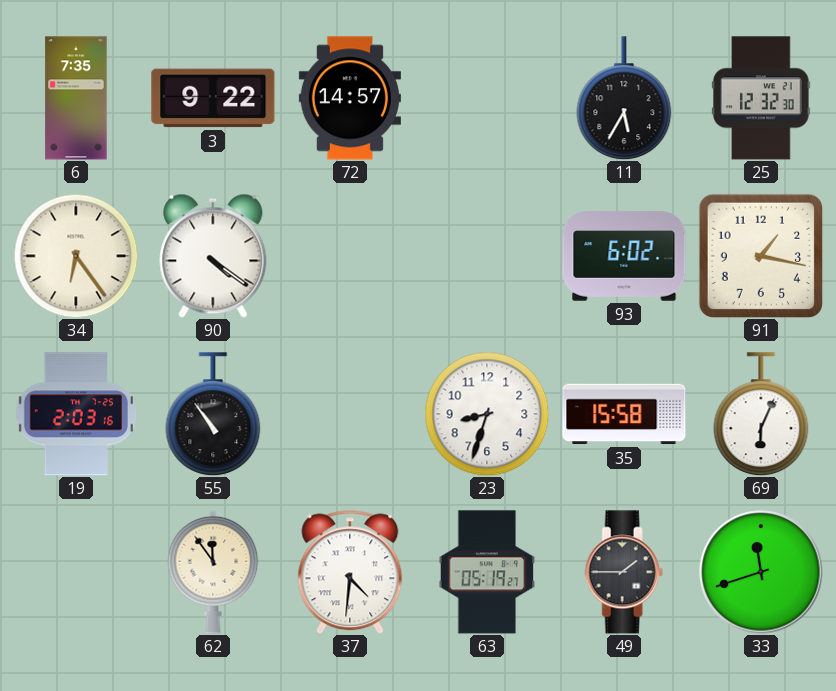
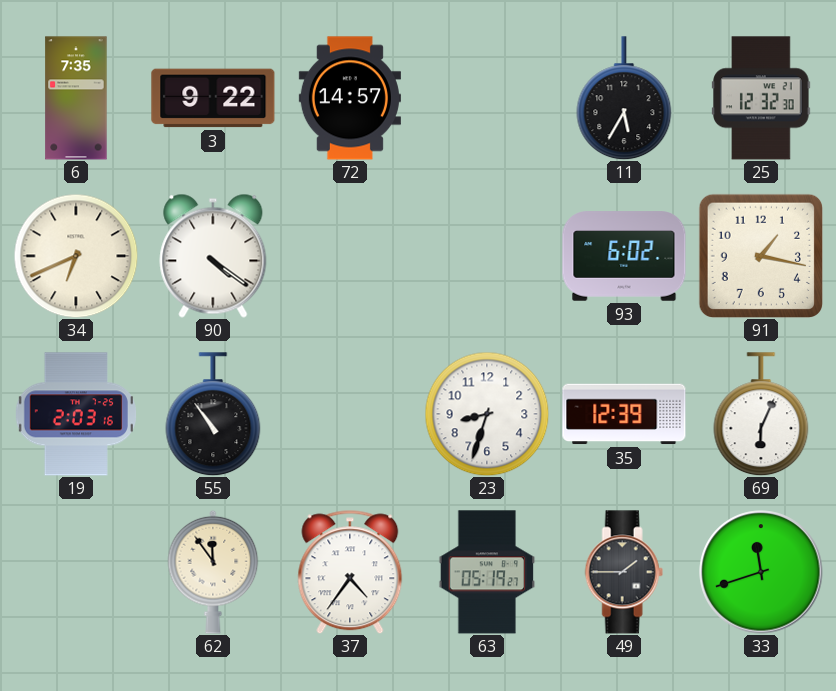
34: 6:24 -> 6:41 (76, 256)
35: 15:58 -> 12:39 (624, 414)
37: 4:31 -> 4:36 (350, 572)
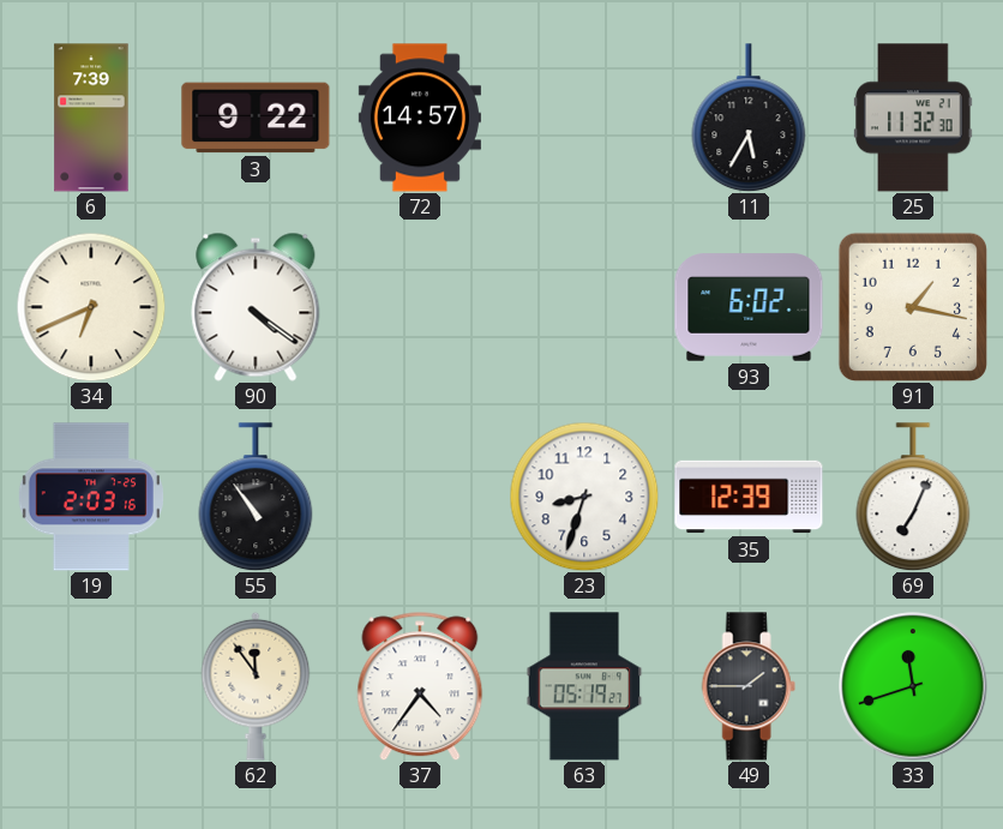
6: 7:35 -> 7:39 (91, 118)
25: 12:32 -> 11:32 (913, 118)
69: 6:04 -> 7:04 (913, 497)
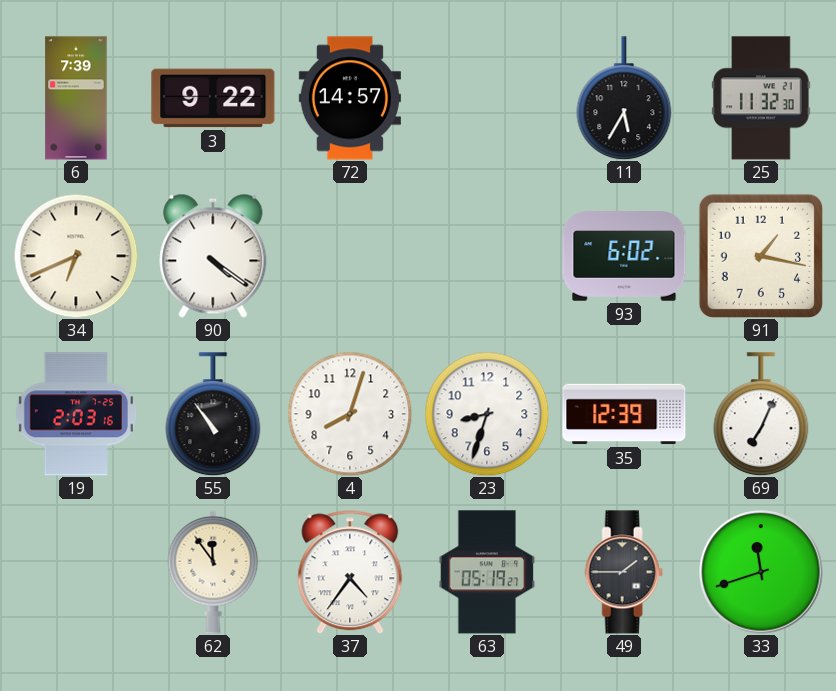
4: none -> 8:03 (350, 414)
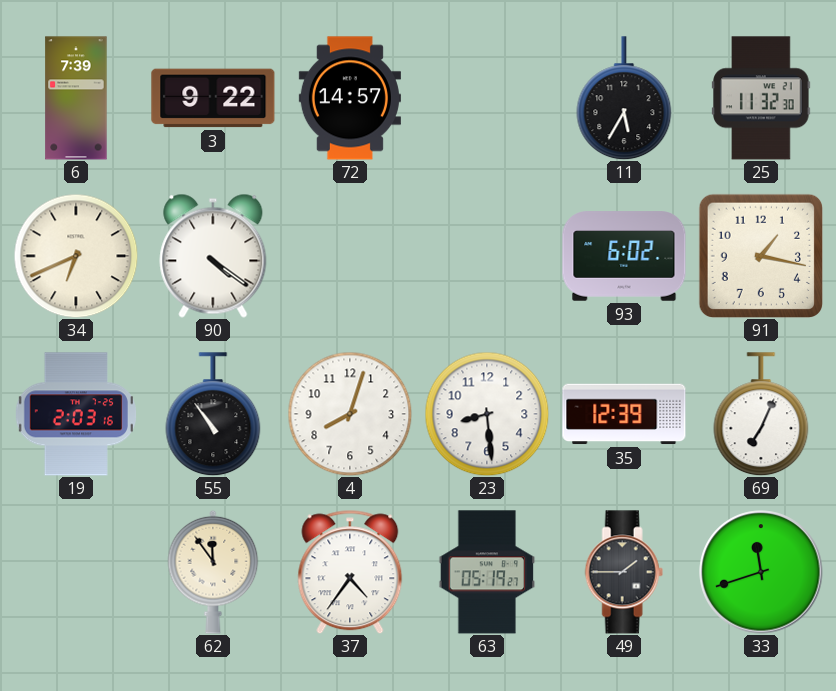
23: 8:33 -> 8:29 (487, 414)
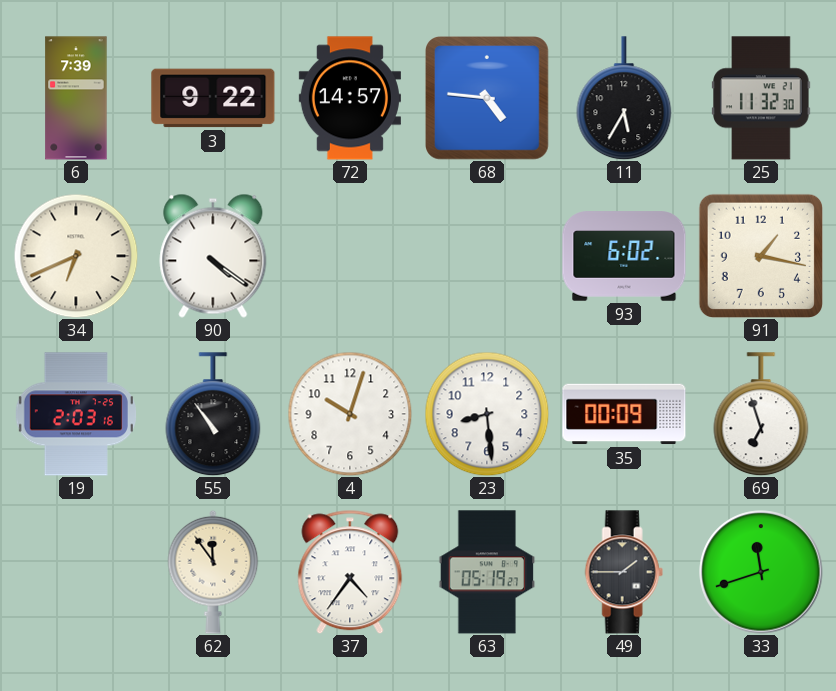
68: none -> 4:46 (488, 99)
4: 8:03 -> 10:03 (350, 414)
35: 12:39 -> 00:09 (624, 414)
69: 7:04 -> 6:57 (761, 414)
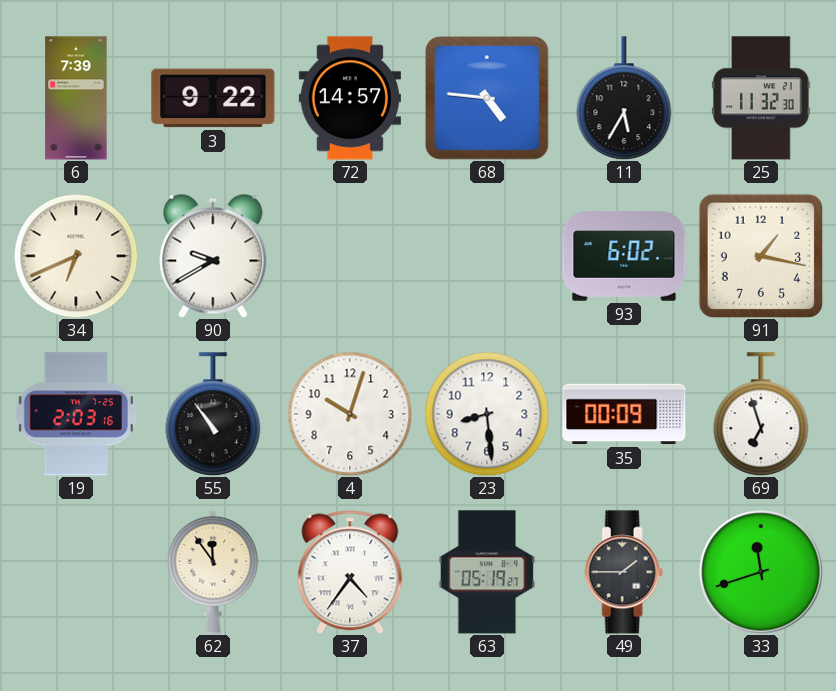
90: 4:21 -> 9:40 (213, 256)
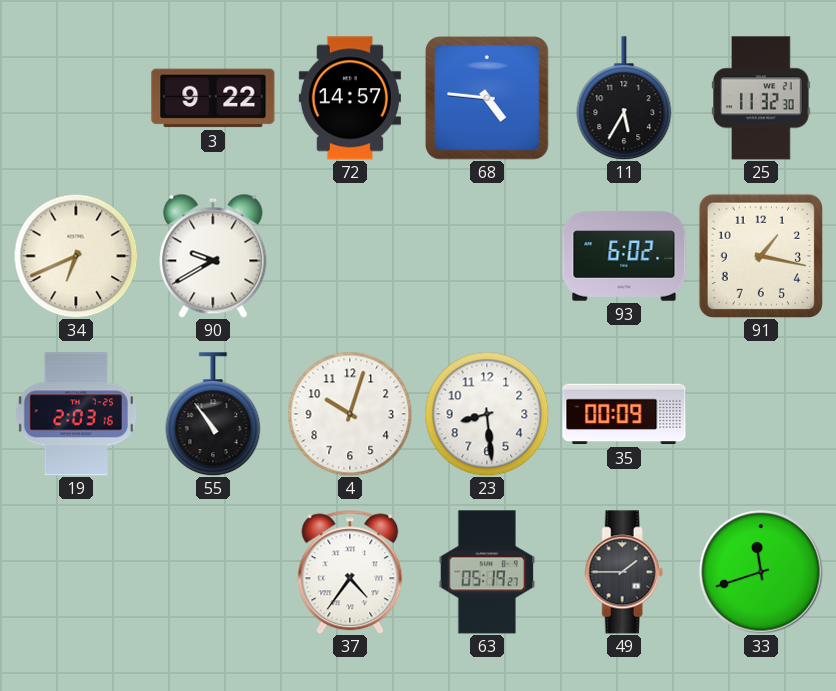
6: 7:39 -> none (76, 98)
69: 6:57 -> none (761, 414)
62: 11:54 -> none (213, 572)
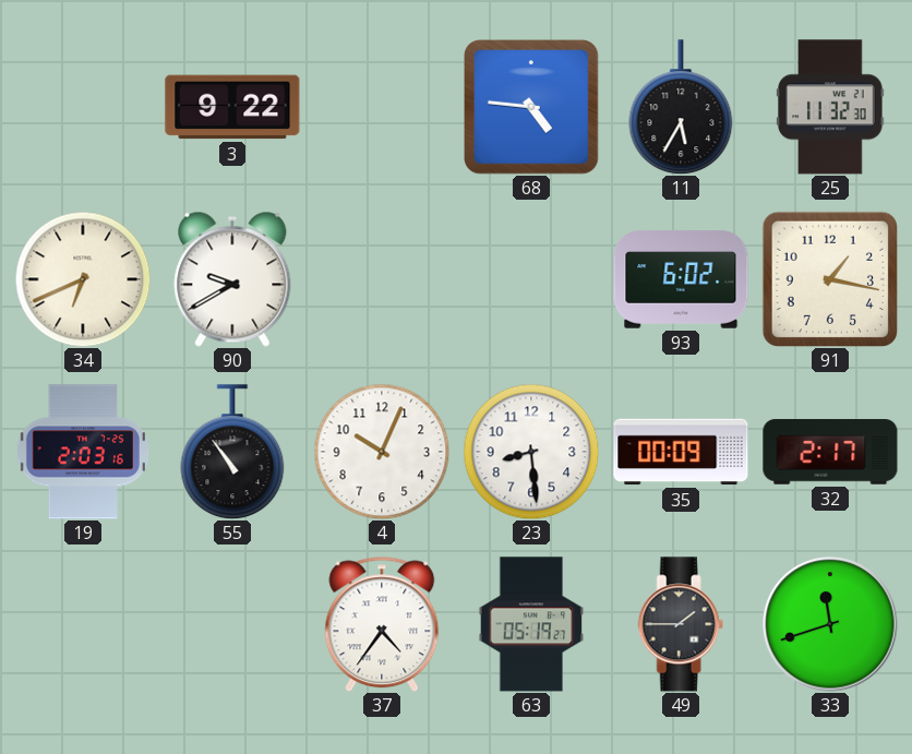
72: 14:57 -> none (350, 98)
4: 10:03 -> 10:04 (382, 452)
32: none -> 2:17 (830, 452)
